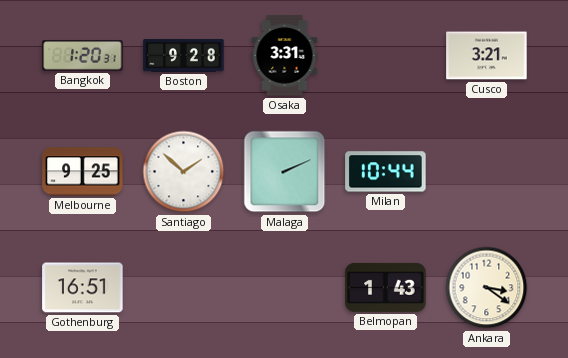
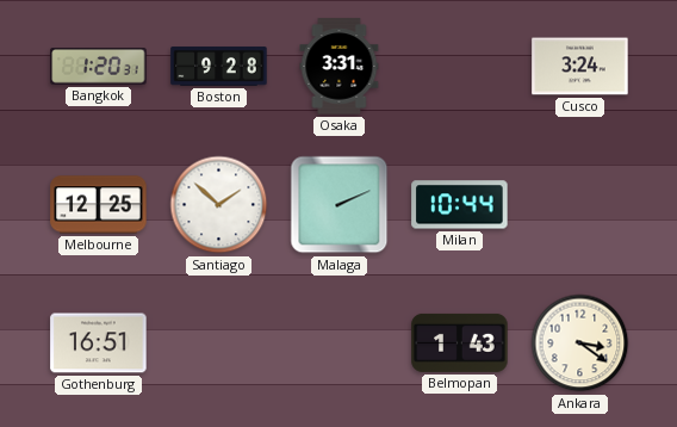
Cusco: 3:21 -> 3:24 (580, 67)
Melbourne: 9:25 -> 12:25 (99, 205)
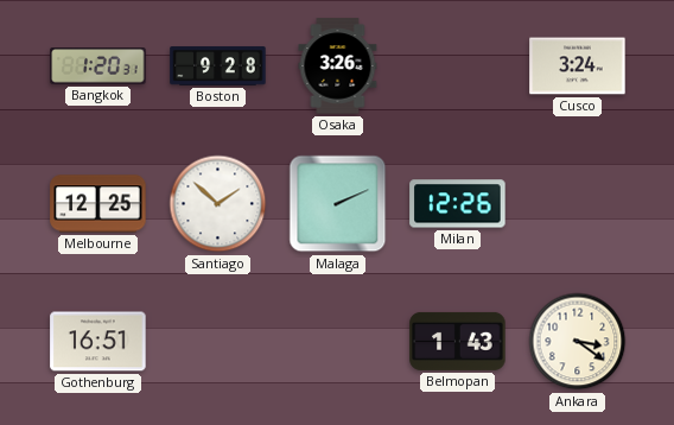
Osaka: 3:31 -> 3:26 (338, 66)
Milan: 10:44 -> 12:26 (458, 204)
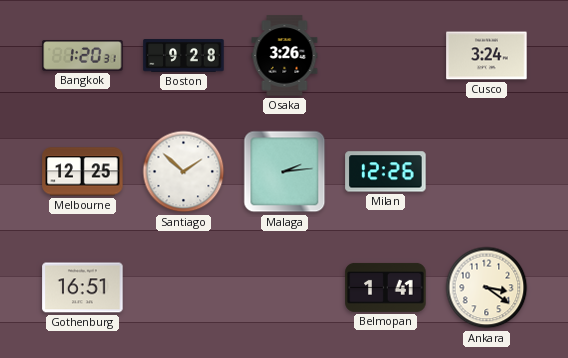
Malaga: 2:11 -> 2:14 (285, 172)
Belmopan: 1:43 -> 1:41 (386, 287)
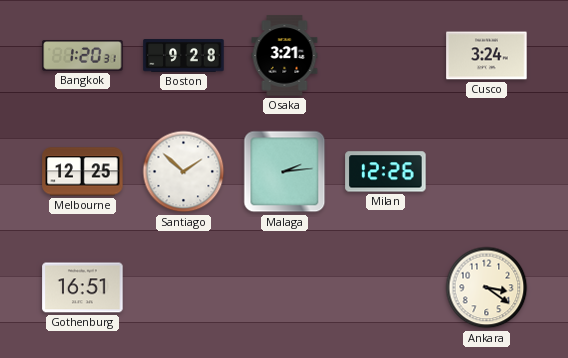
Osaka: 3:26 -> 3:21 (285, 56)
Belmopan: 1:41 -> none (386, 287)
